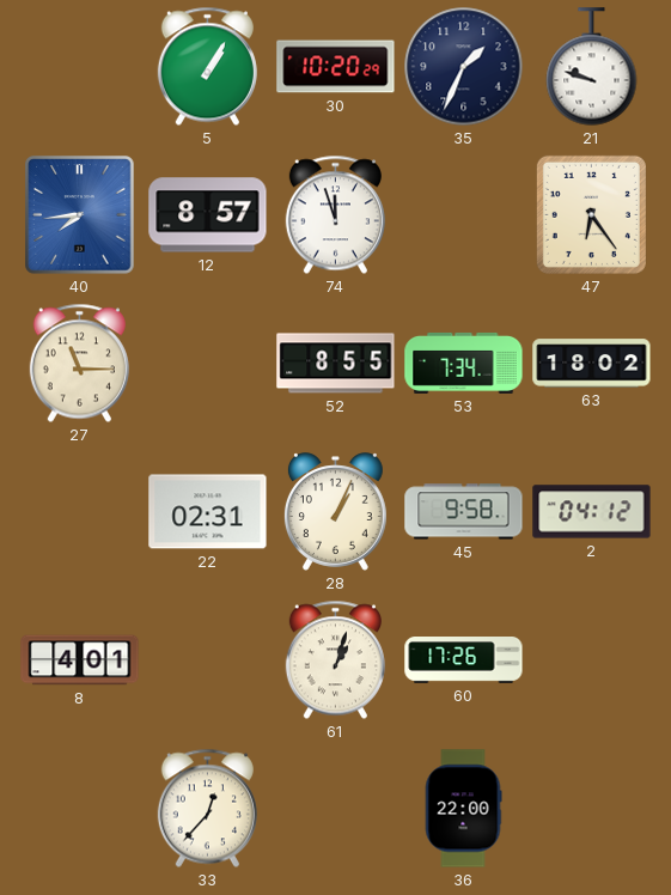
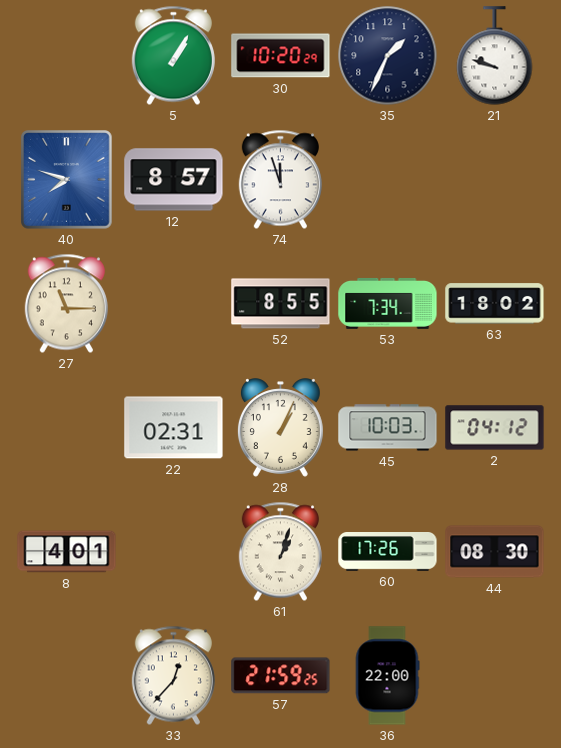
40: 7:44 -> 7:48 (67, 180)
47: 6:24 -> none (591, 214)
45: 9:58 -> 10:03 (388, 428)
44: none -> 08:30 (495, 552)
57: none -> 21:59 (281, 676)
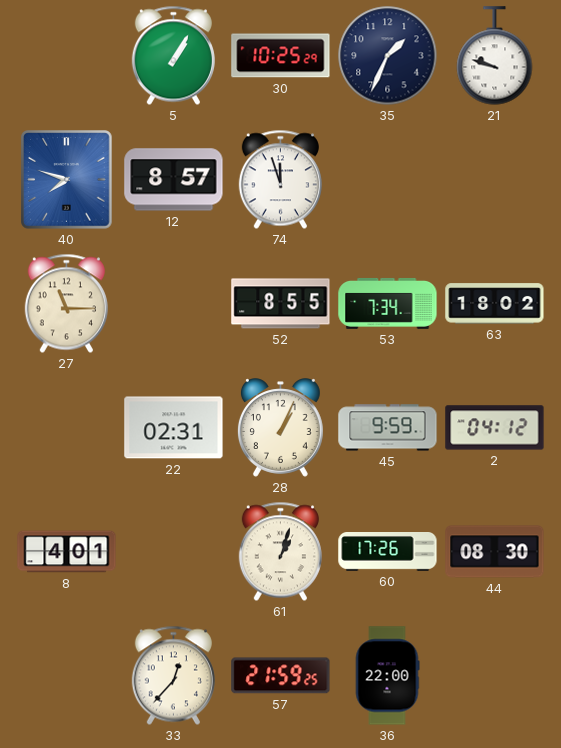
30: 10:20 -> 10:25 (281, 56)
45: 10:03 -> 9:59 (388, 428)
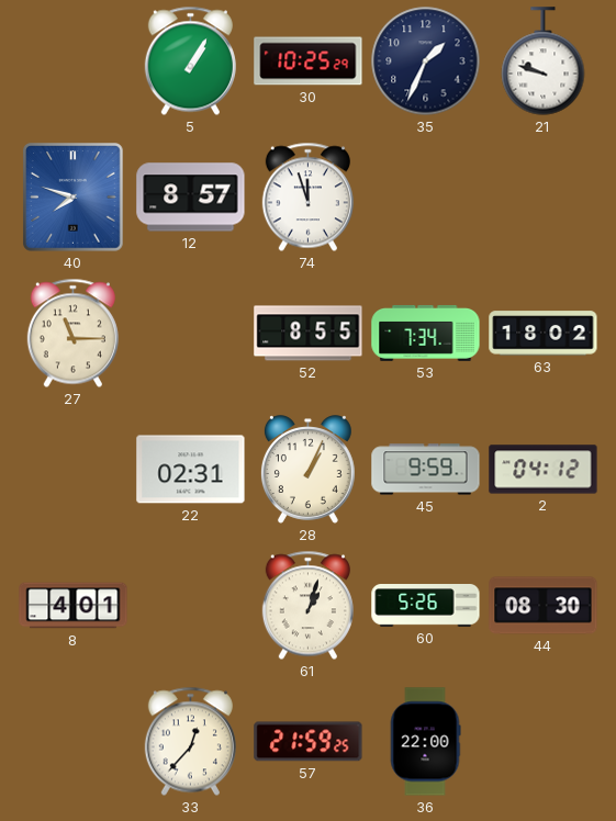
60: 17:26 -> 5:26 (426, 606)
